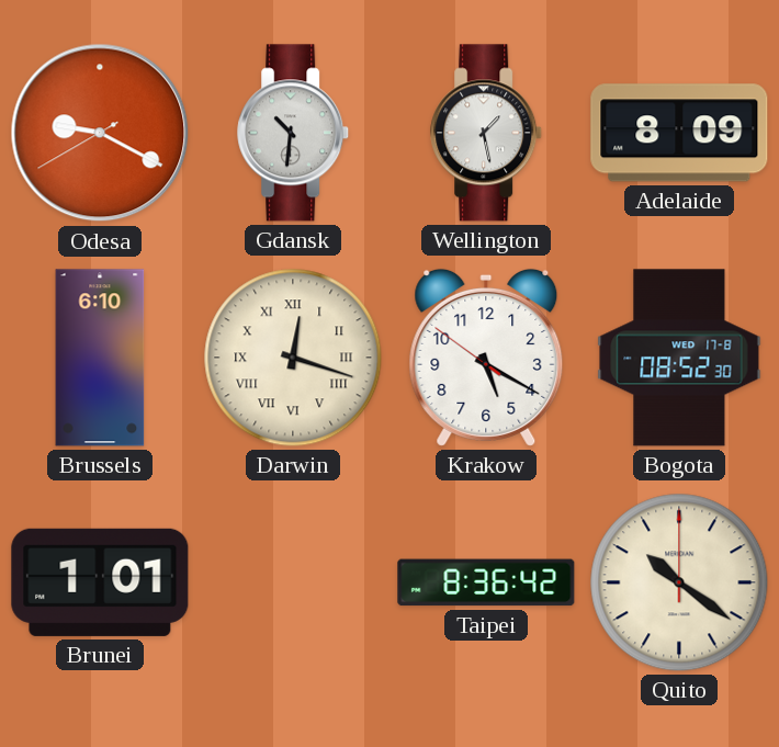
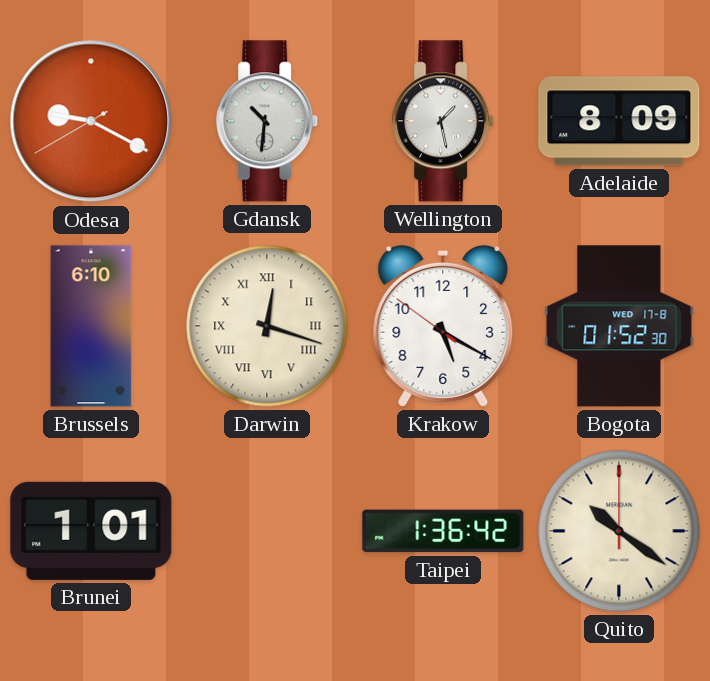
Bogota: 08:52 -> 01:52 (619, 326)
Taipei: 8:36 -> 1:36 (443, 531)
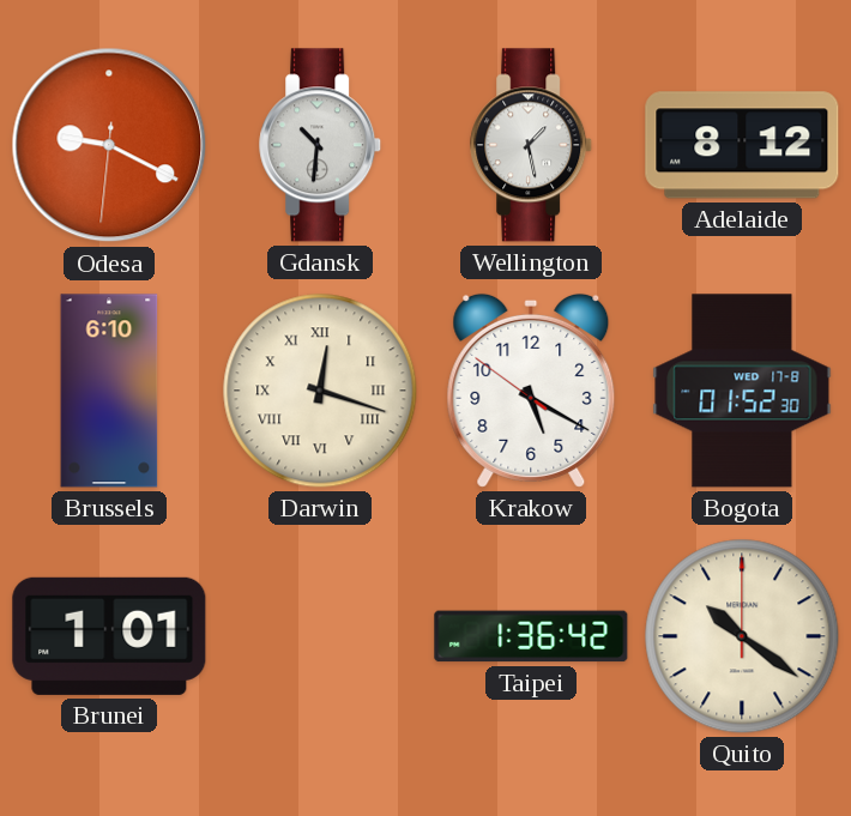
Odesa: 9:19:40 -> 9:19:31 (109, 145)
Adelaide: 8:09 -> 8:12 (742, 145)
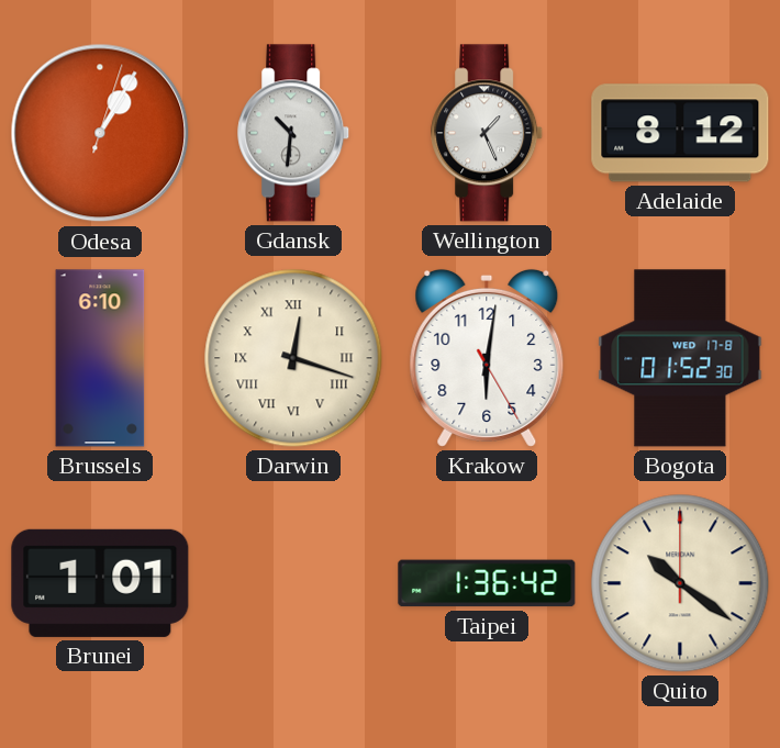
Odesa: 9:19 -> 1:05 (100, 133)
Wellington: 1:28 -> 1:26 (488, 133)
Krakow: 5:19 -> 6:01 (487, 358)
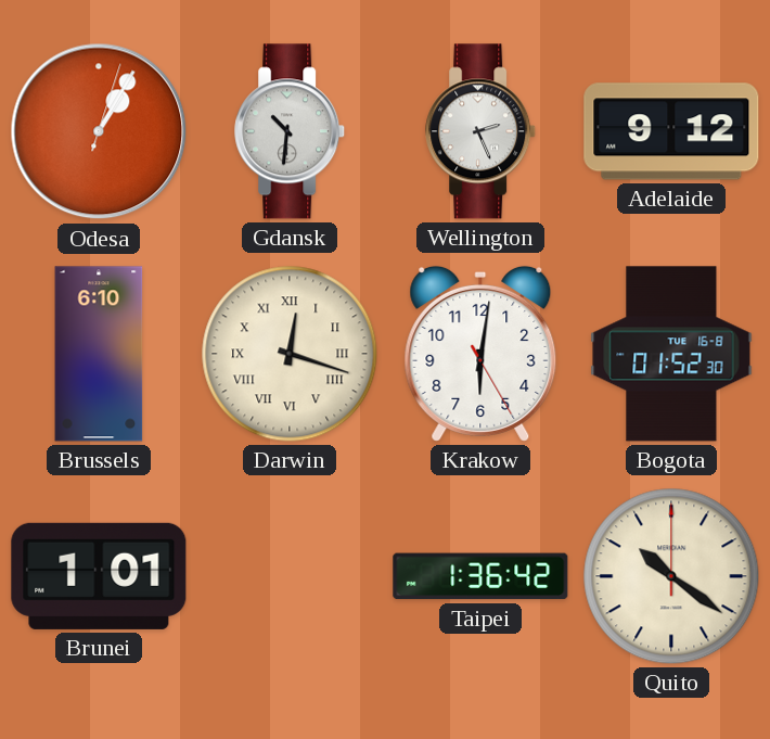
Wellington: 1:26 -> 2:26 (482, 131)
Adelaide: 8:12 -> 9:12 (671, 131)
Bogota date: WED 17-8 -> TUE 16-8 (671, 354)
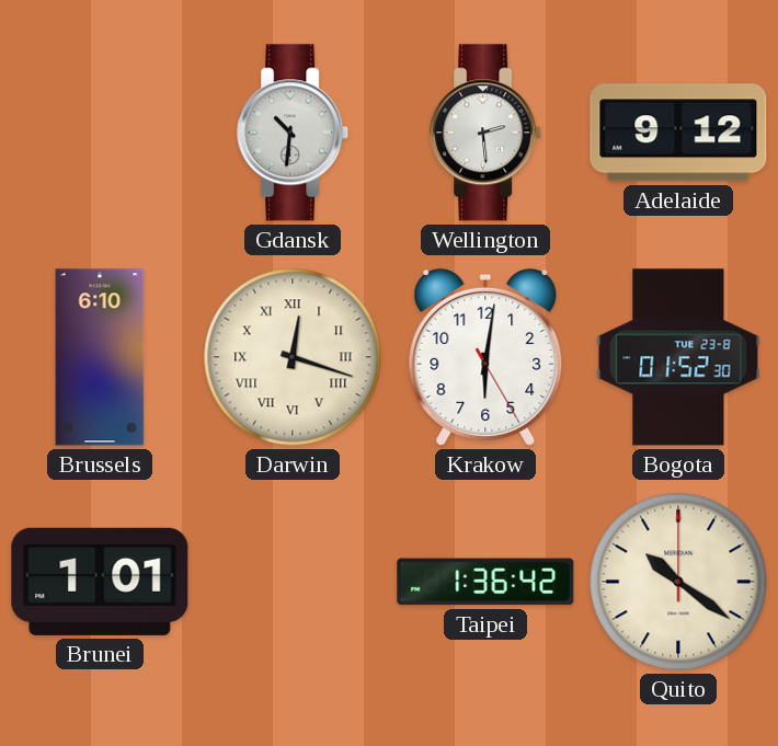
Odesa: 1:05 -> none (99, 131)
Wellington: 2:26 -> 2:29 (487, 133)
Bogota date: TUE 16-8 -> TUE 23-8 (678, 357)
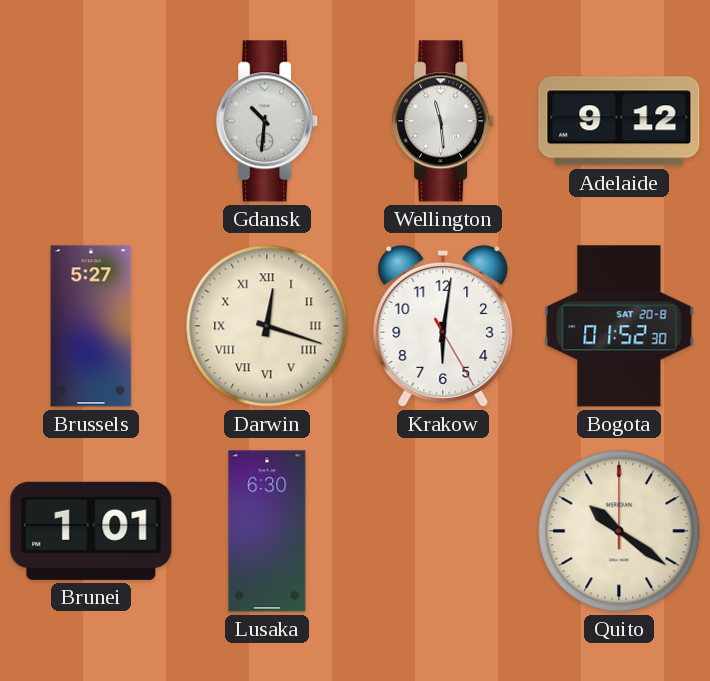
Wellington: 2:29 -> 11:29 (444, 121)
Brussels: 6:10 -> 5:27 (91, 326)
Bogota date: TUE 23-8 -> SAT 20-8 (619, 326)
Lusaka: none -> 6:30 (267, 531)
Taipei: 1:36 -> none (485, 582)
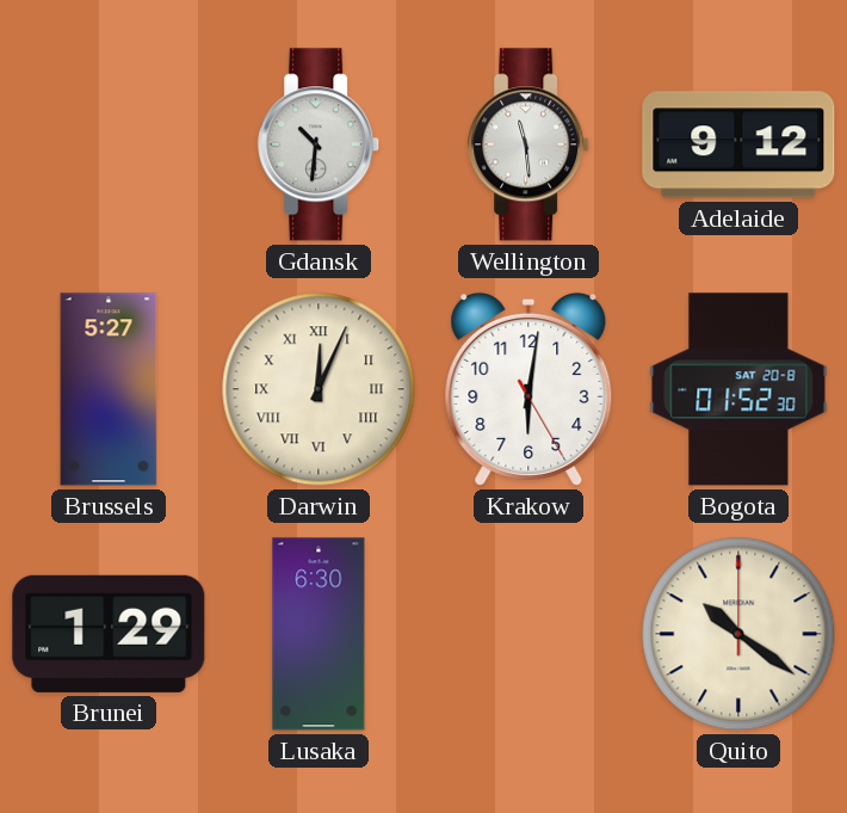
Darwin: 12:18 -> 12:04 (319, 389)
Brunei: 1:01 -> 1:29 (109, 634)
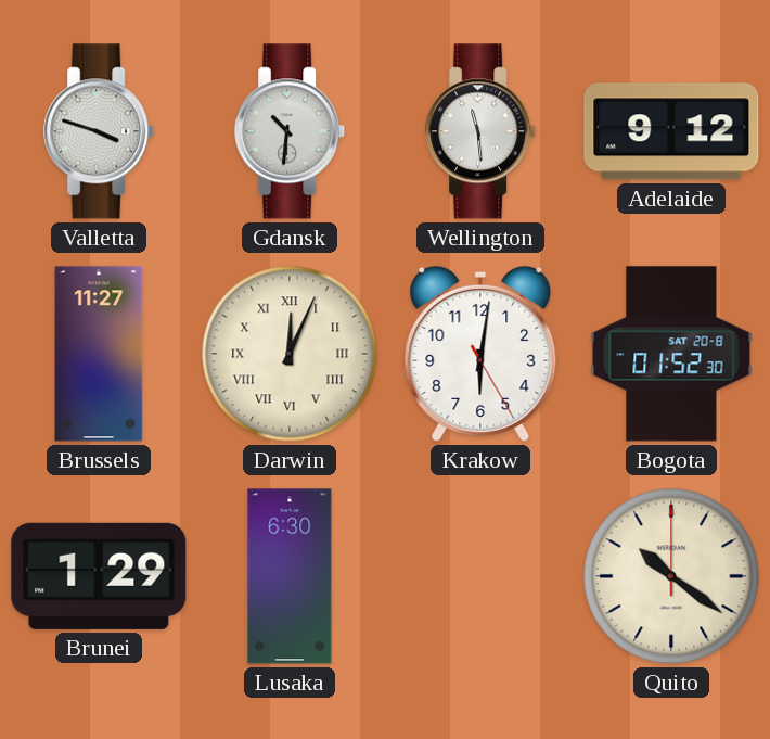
Valletta: none -> 3:48 (100, 131)
Brussels: 5:27 -> 11:27 (99, 354)
